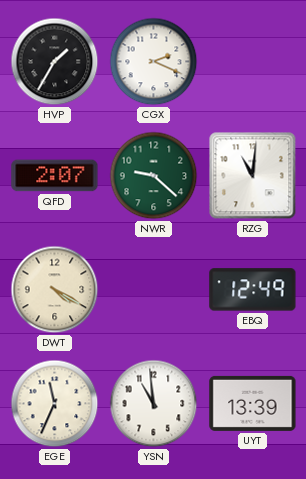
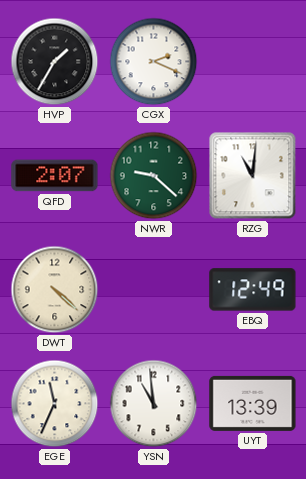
DWT: 4:20 -> 4:22 (55, 290)
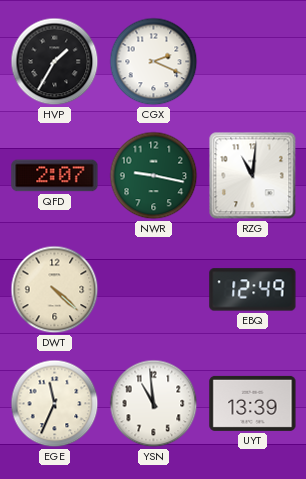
NWR: 9:22 -> 9:17 (154, 176)
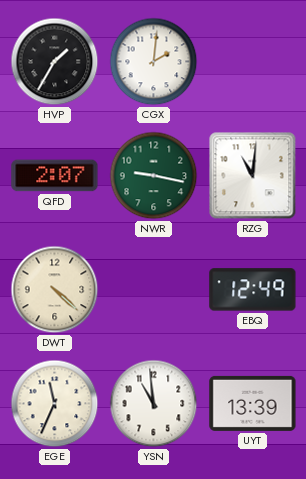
CGX: 2:19 -> 2:01 (154, 62)
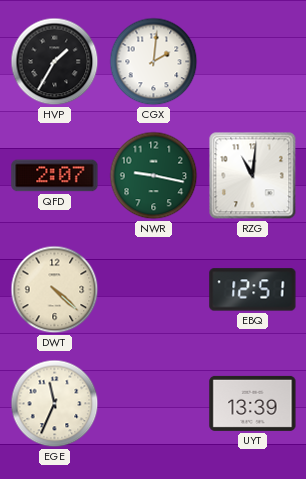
EBQ: 12:49 -> 12:51 (253, 290)
YSN: 10:59 -> none (154, 404)
